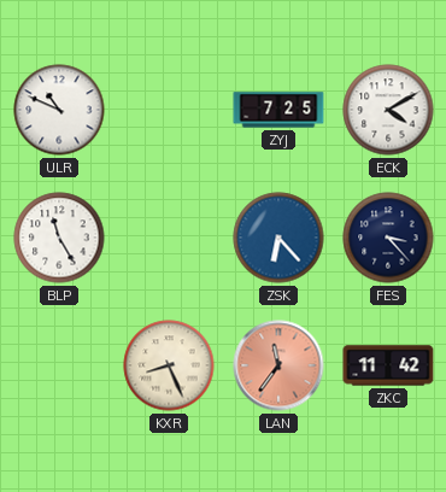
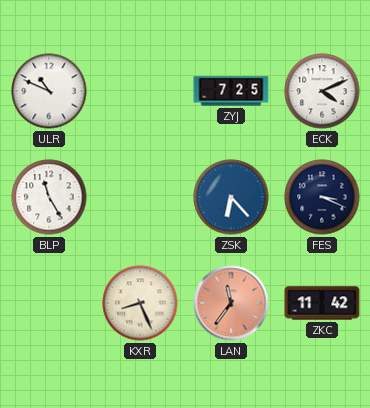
ECK: 4:10 -> 4:11 (322, 91)
FES: 3:23 -> 3:19 (322, 197)
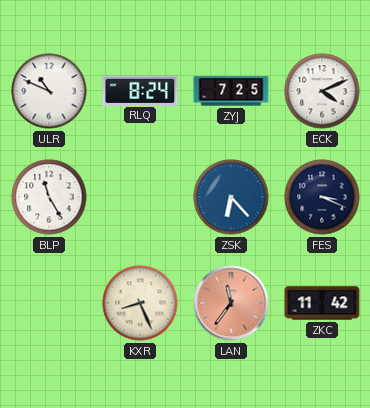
RLQ: none -> 8:24 (140, 90)
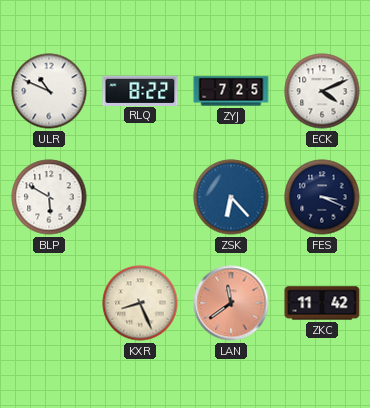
RLQ: 8:24 -> 8:22 (140, 90)
BLP: 11:25 -> 5:50 (49, 197)
LAN: 11:36 -> 11:39 (231, 303)
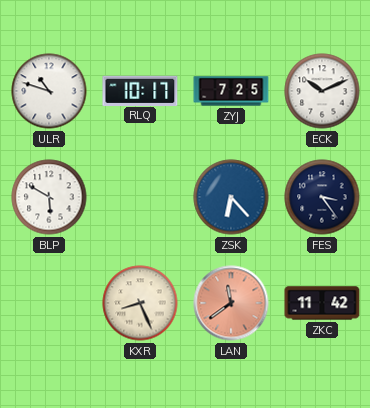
ULR: 10:49 -> 10:48 (49, 91)
RLQ: 8:22 -> 10:17 (140, 90)
ECK: 4:11 -> 10:11 (322, 91)
FES: 3:19 -> 3:24 (322, 197)
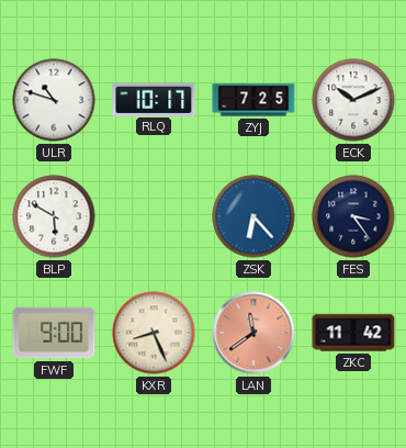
FWF: none -> 9:00 (54, 333)
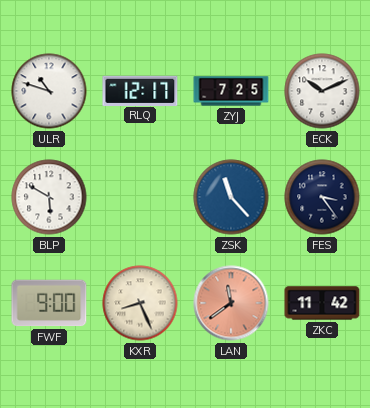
RLQ: 10:17 -> 12:17 (140, 90)
ZSK: 6:23 -> 11:23 (231, 197)
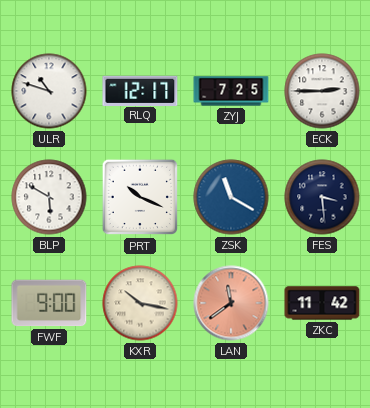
ECK: 10:11 -> 2:45 (322, 91)
PRT: none -> 10:19 (140, 197)
ZSK: 11:23 -> 11:20 (231, 197)
FES: 3:24 -> 3:29 (322, 197)
KXR: 8:26 -> 10:17 (140, 303)
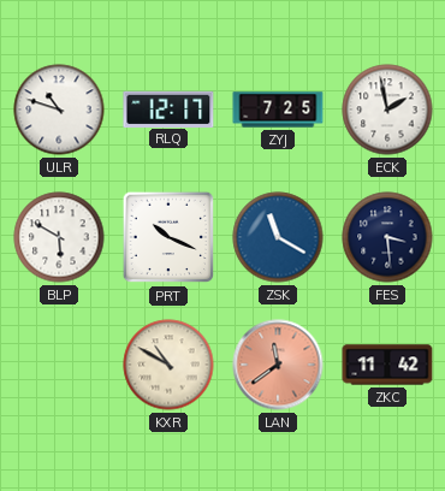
ECK: 2:45 -> 1:58 (387, 110)
FWF: 9:00 -> none (49, 303)
KXR: 10:17 -> 10:50 (168, 365)
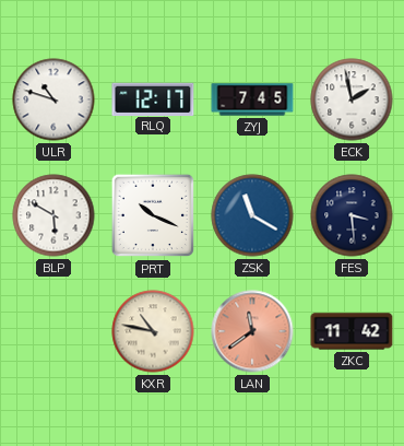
ZYJ: 7:25 -> 7:45 (252, 99)
KXR: 10:50 -> 10:47 (153, 331)
